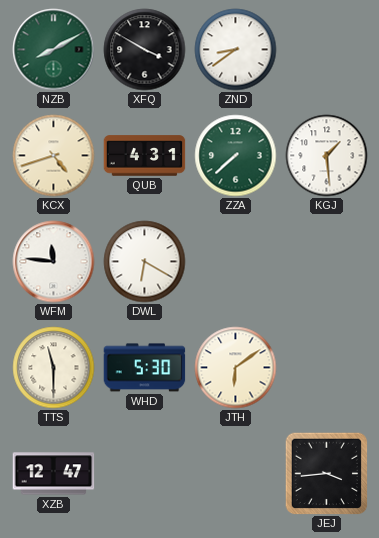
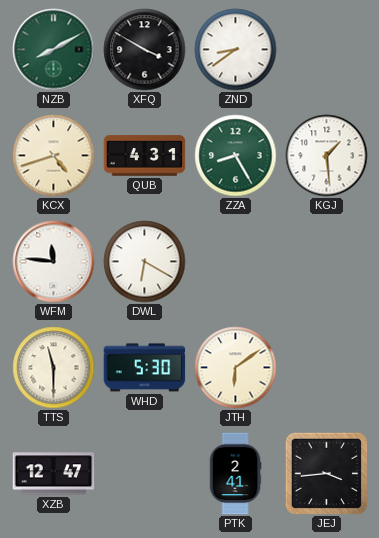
ZZA: 7:38 -> 8:25 (236, 156)
PTK: none -> 2:41 (235, 474)
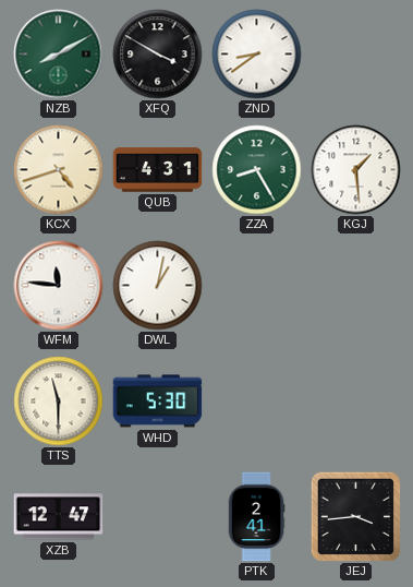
DWL: 6:20 -> 1:02 (158, 286)
JTH: 6:09 -> none (236, 368)
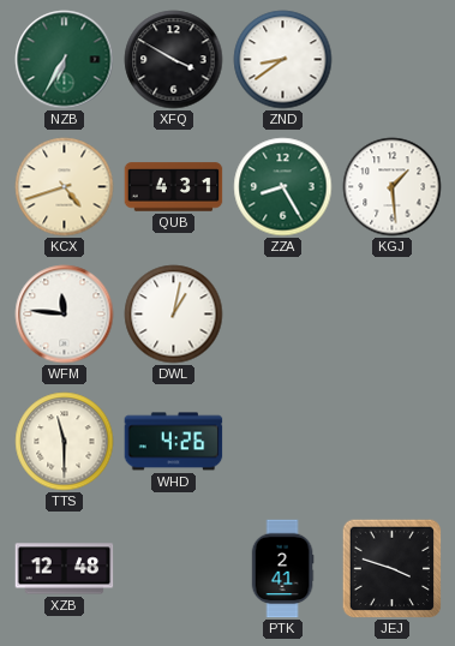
NZB: 8:10 -> 6:35 (65, 60)
WHD: 5:30 -> 4:26 (174, 442)
XZB: 12:47 -> 12:48 (65, 569)
JEJ: 3:44 -> 3:48 (391, 568)
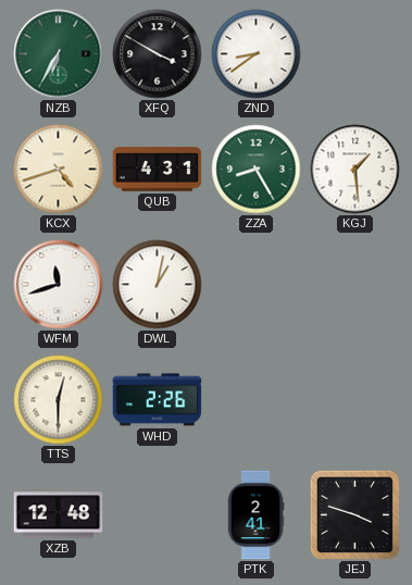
WFM: 11:46 -> 11:42 (59, 285)
TTS: 11:30 -> 12:30 (59, 400)
WHD: 4:26 -> 2:26 (158, 400)
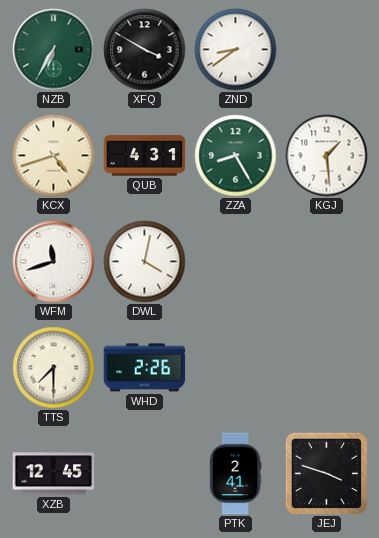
DWL: 1:02 -> 4:02 (145, 262)
TTS: 12:30 -> 7:30 (54, 368)
XZB: 12:48 -> 12:45 (54, 474)
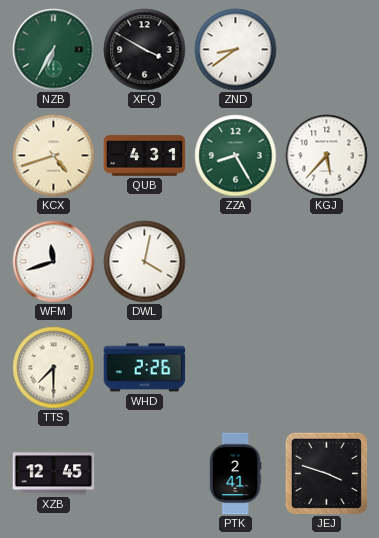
KGJ: 1:29 -> 5:37 (327, 156)
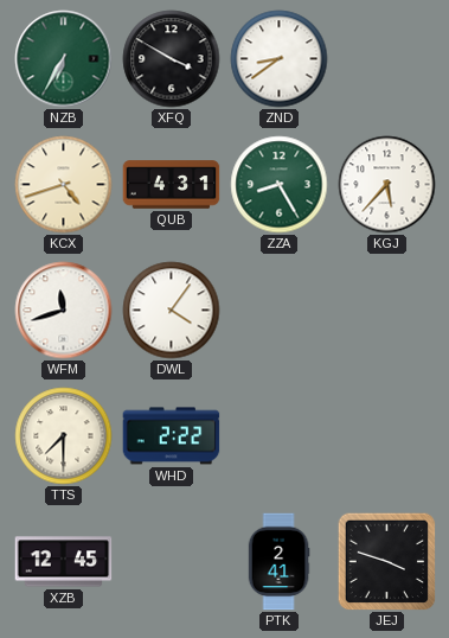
DWL: 4:02 -> 4:06 (172, 311)
WHD: 2:26 -> 2:22 (172, 436)
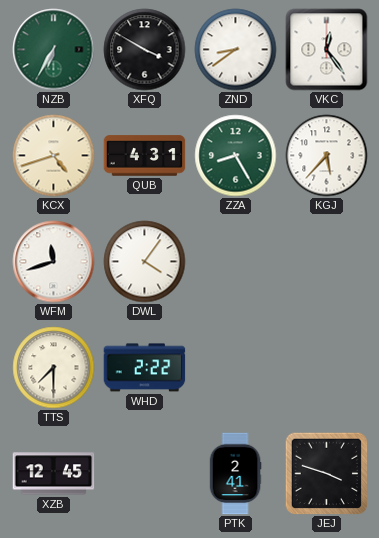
VKC: none -> 12:24 (327, 50)
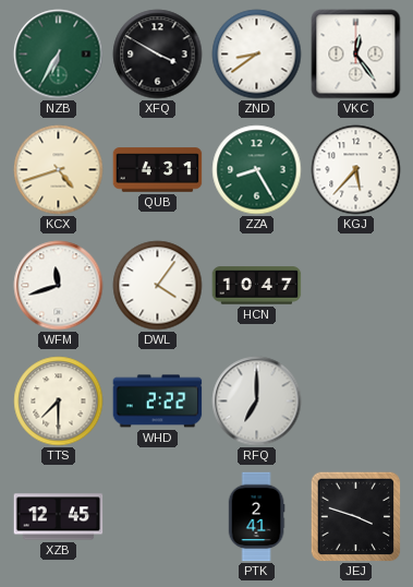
HCN: none -> 10:47 (257, 286)
RFQ: none -> 7:00 (257, 402)
